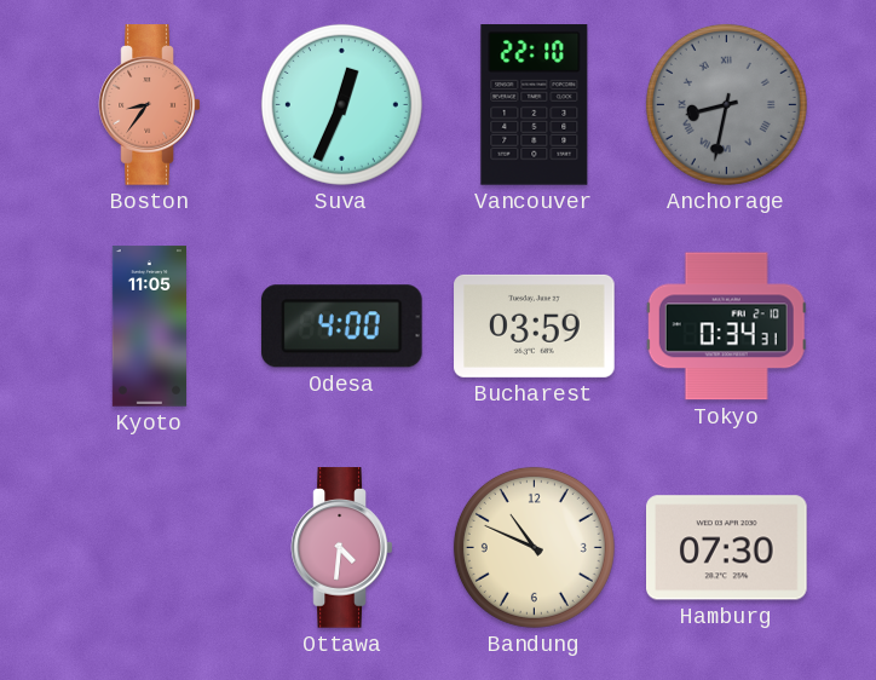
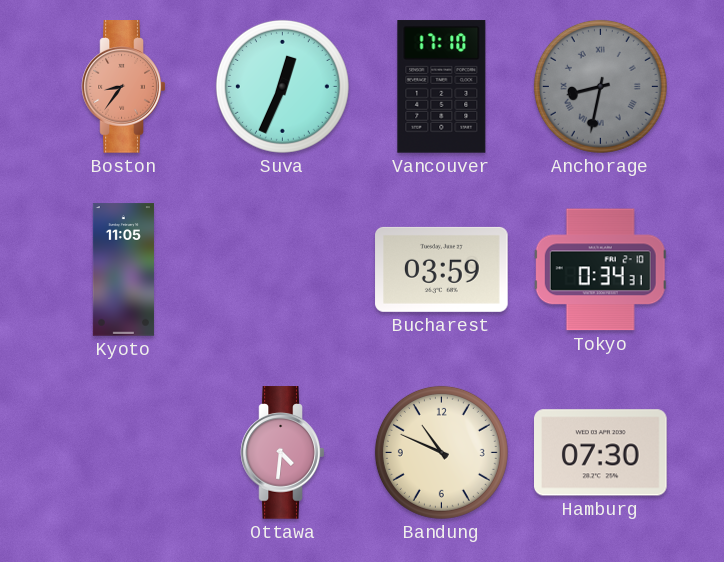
Vancouver: 22:10 -> 17:10 (442, 87)
Odesa: 4:00 -> none (341, 327)
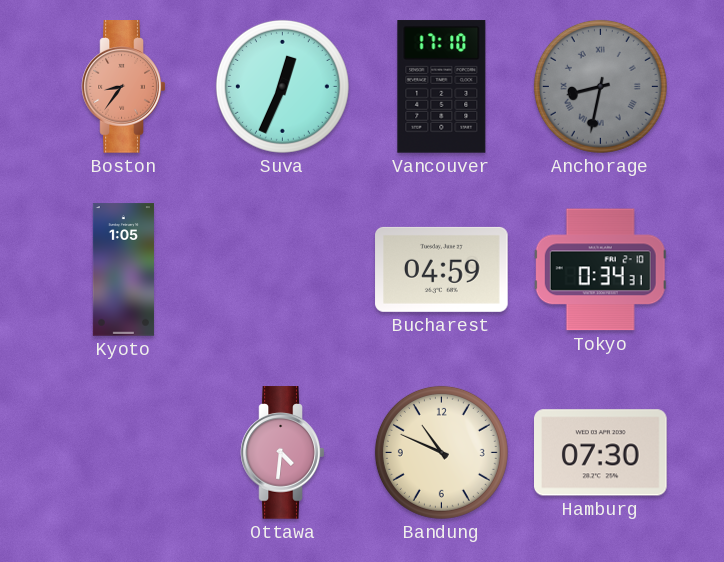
Kyoto: 11:05 -> 1:05 (123, 270)
Bucharest: 03:59 -> 04:59 (442, 269)
